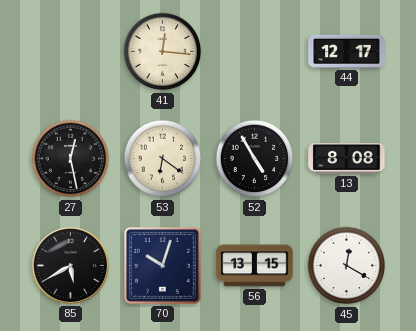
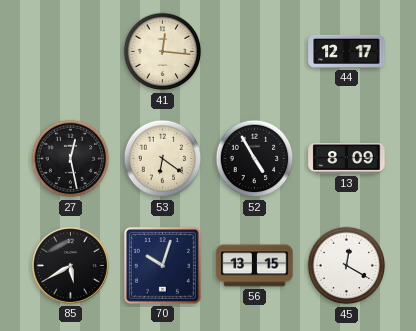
13: 8:08 -> 8:09 (347, 158)
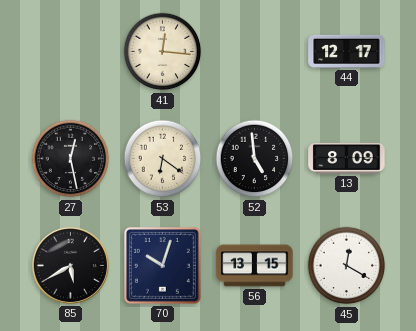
52: 4:55 -> 4:59 (255, 159)
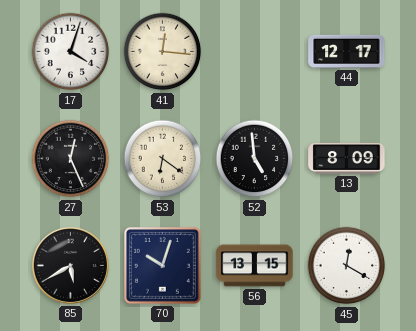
17: none -> 4:03 (71, 52)
27: 12:28 -> 12:26 (71, 159)
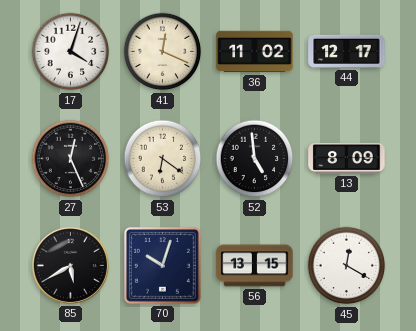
41: 12:16 -> 12:19 (163, 52)
36: none -> 11:02 (255, 52)
